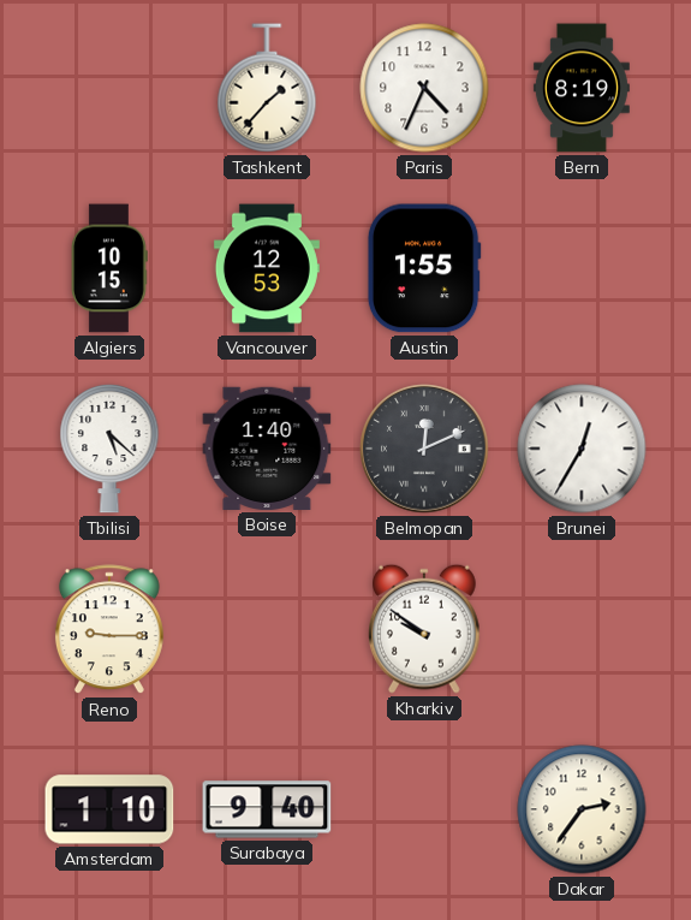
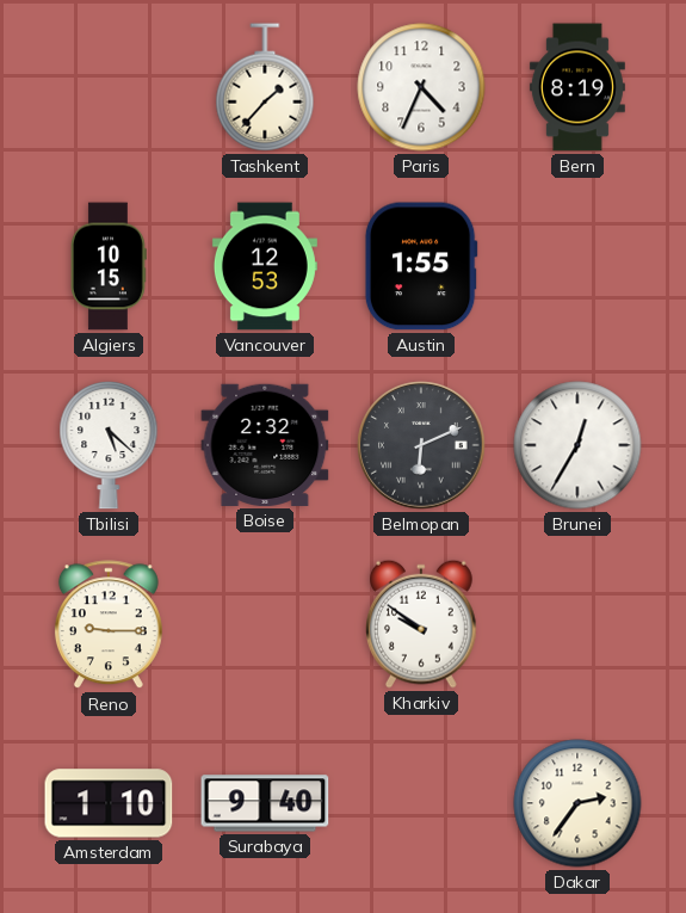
Boise: 1:40 -> 2:32 (265, 445)
Belmopan: 12:11 -> 6:11 (421, 445)
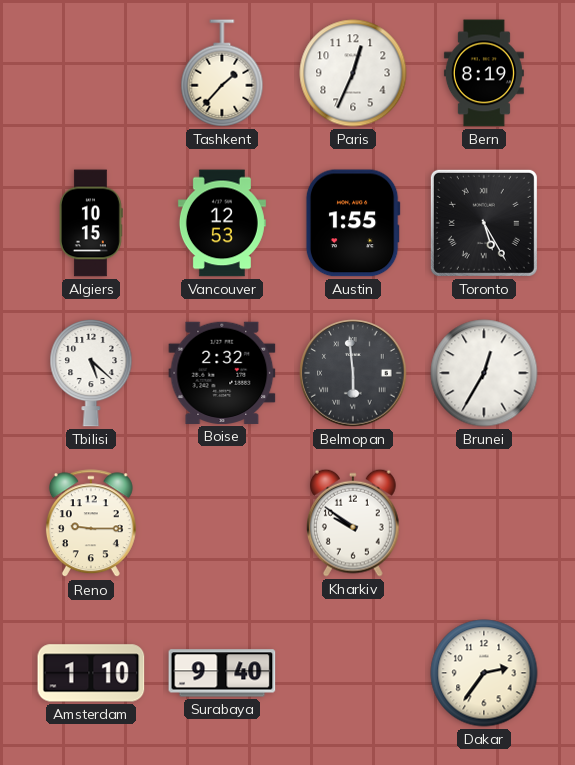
Paris: 4:34 -> 12:34 (353, 73)
Toronto: none -> 5:25 (484, 223)
Belmopan: 6:11 -> 5:59 (353, 373)
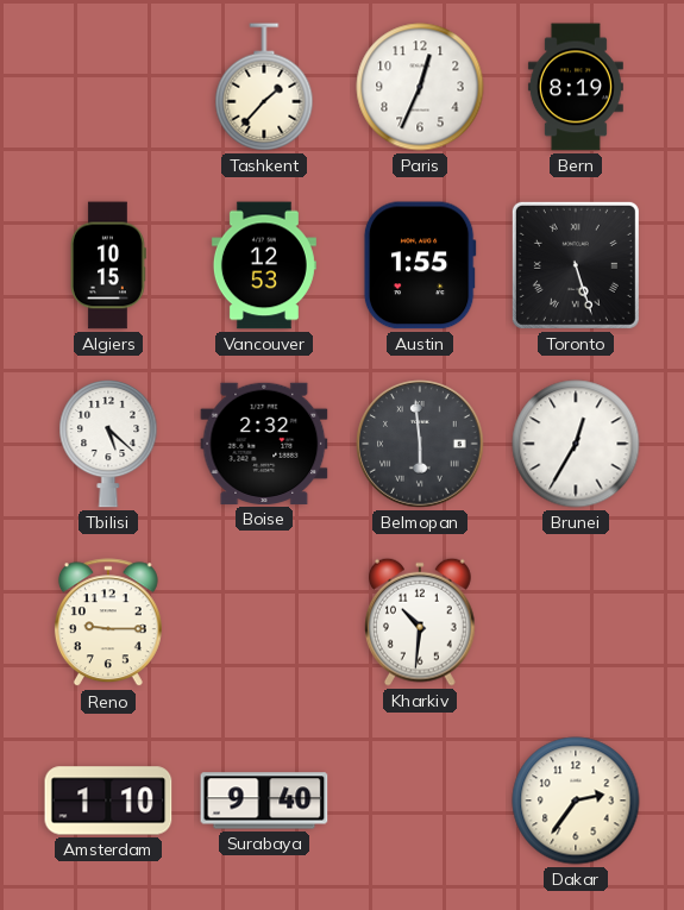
Toronto: 5:25 -> 5:27 (576, 265)
Kharkiv: 9:51 -> 10:31 (421, 622)
